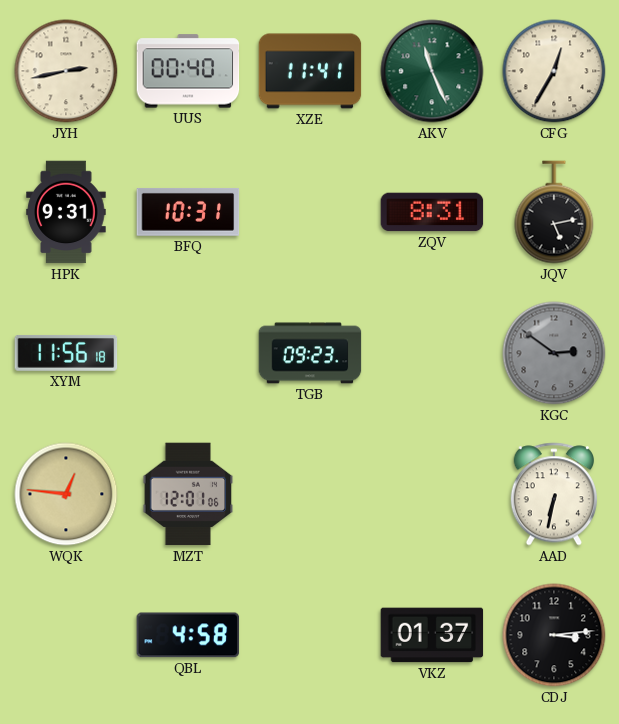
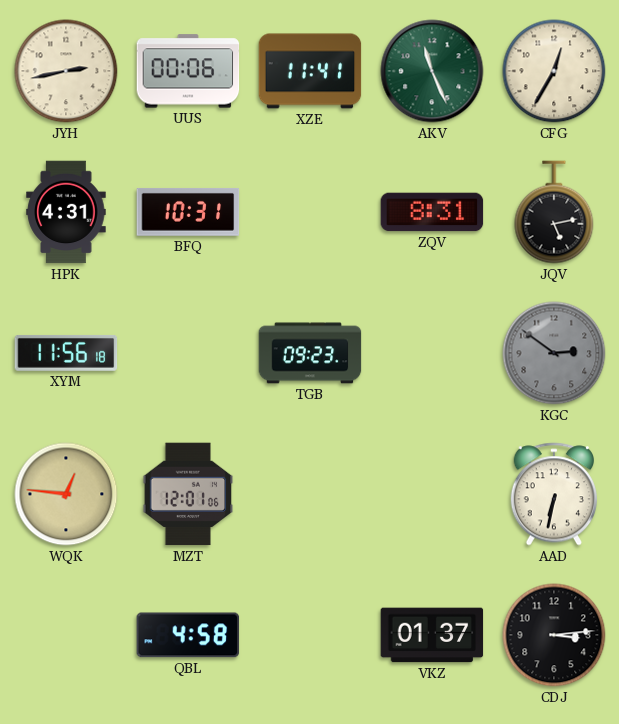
UUS: 00:40 -> 00:06 (188, 71)
HPK: 9:31 -> 4:31 (66, 212)
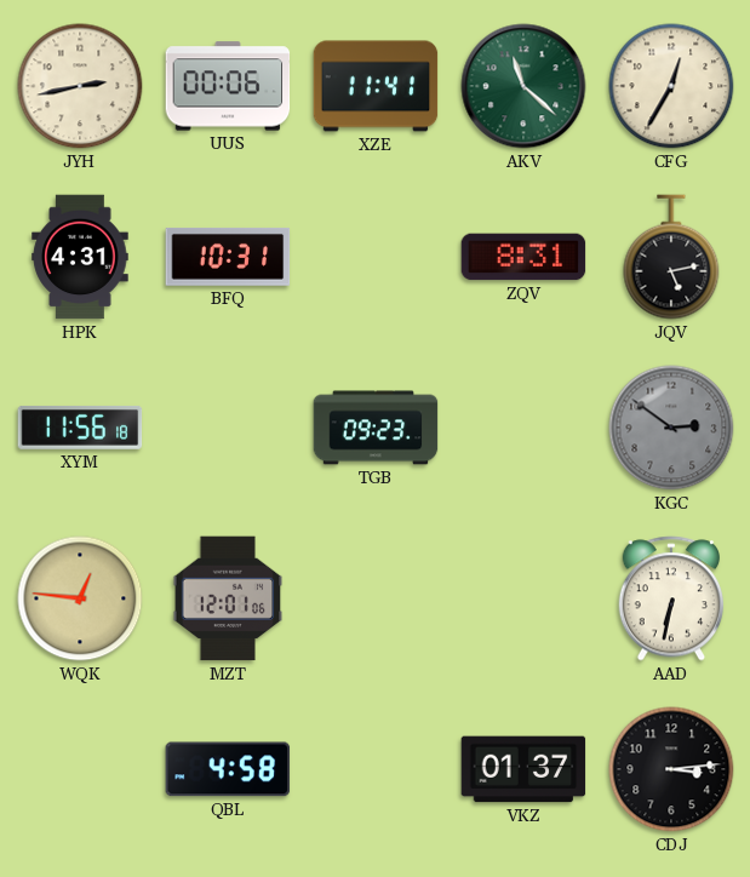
AKV: 11:26 -> 11:22 (523, 86)
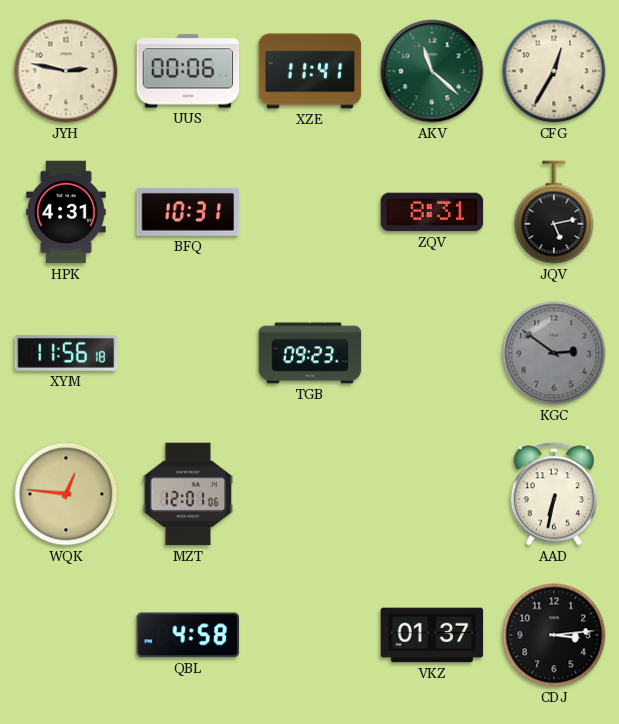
JYH: 2:43 -> 2:47 (66, 71)
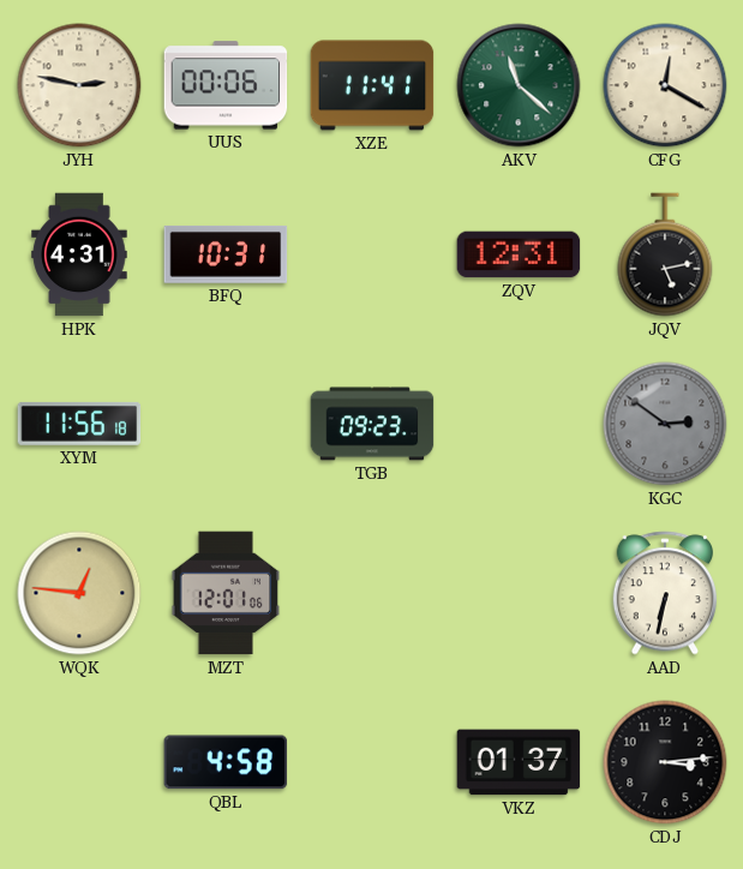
CFG: 12:35 -> 12:20 (665, 85)
ZQV: 8:31 -> 12:31 (519, 254)
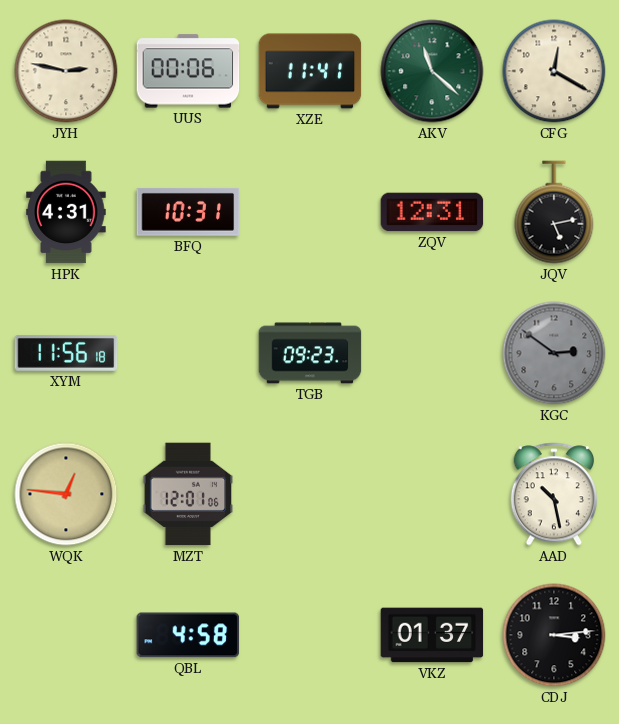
AAD: 6:32 -> 10:28 (553, 494)
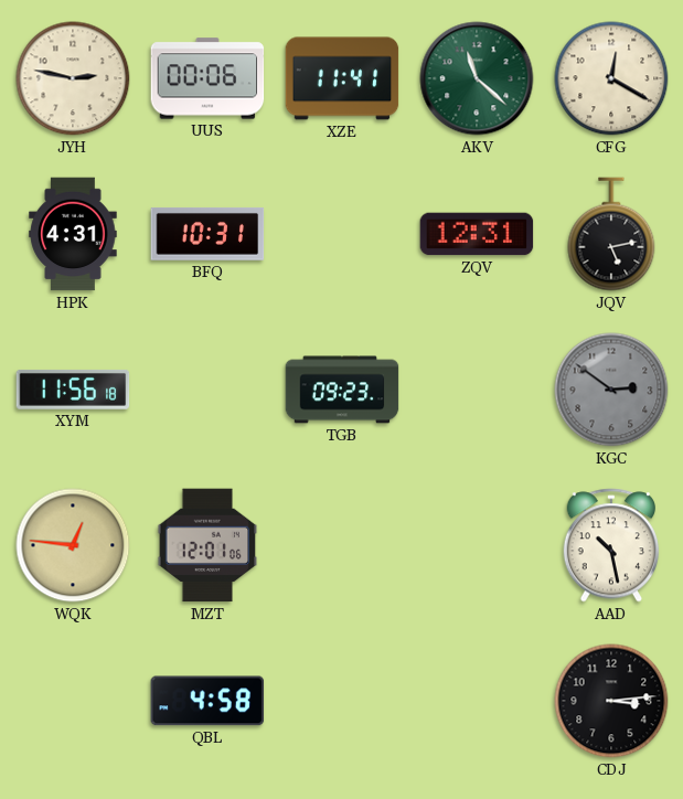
VKZ: 01:37 -> none (432, 635)
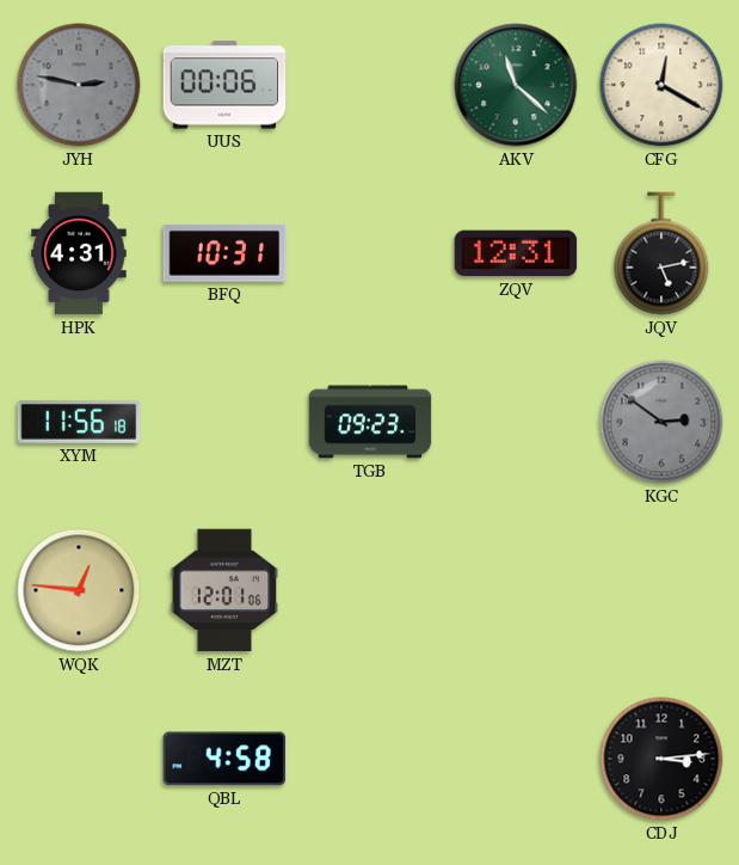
JYH dial: cream -> grey (79, 85)
XZE: 11:41 -> none (342, 78)
AAD: 10:28 -> none (610, 545)
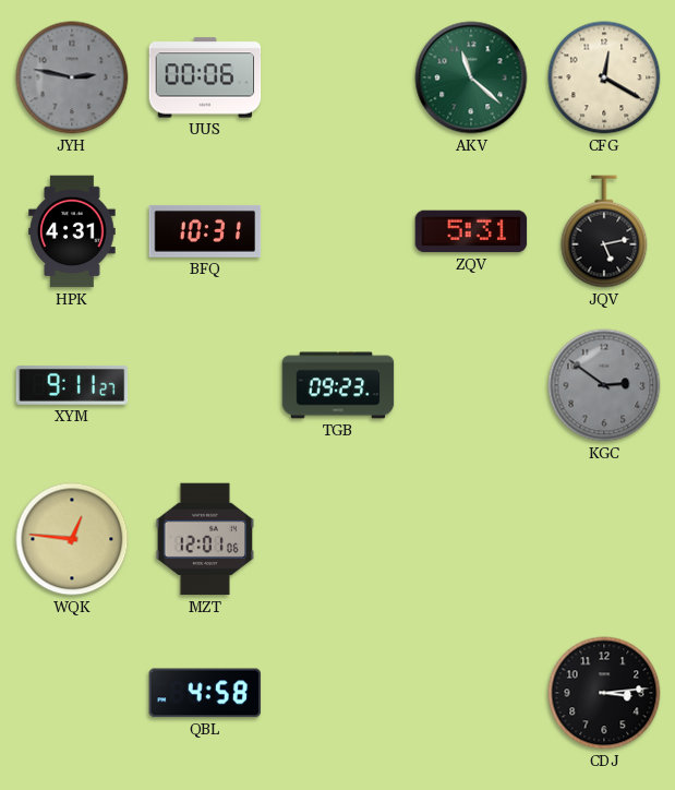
ZQV: 12:31 -> 5:31 (471, 231)
XYM: 11:56 -> 9:11 (72, 385)
